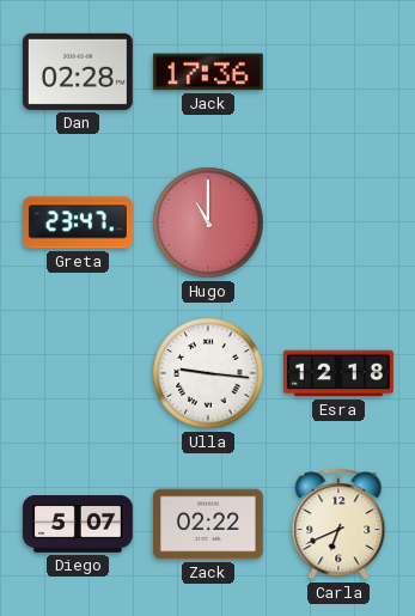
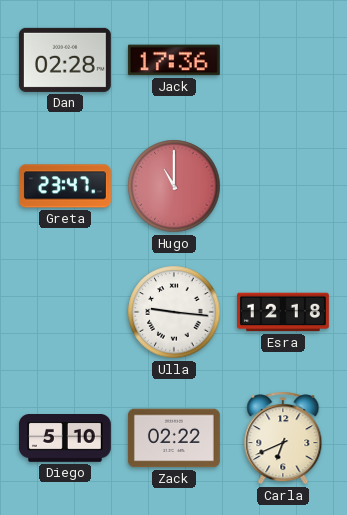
Diego: 5:07 -> 5:10 (65, 439)
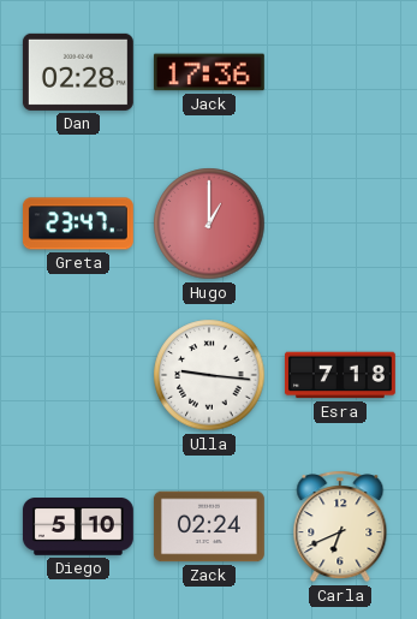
Hugo: 11:00 -> 1:00 (209, 224)
Esra: 12:18 -> 7:18 (340, 375)
Zack: 02:22 -> 02:24 (209, 526)
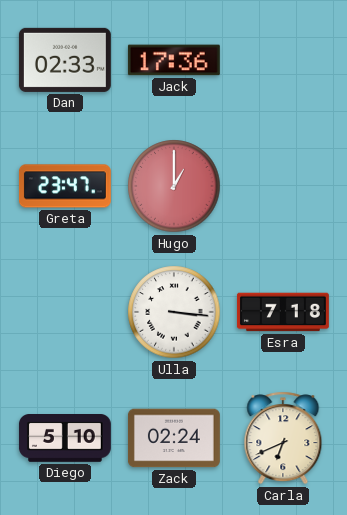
Dan: 02:28 -> 02:33 (65, 60)
Ulla: 9:16 -> 3:16 (174, 312)
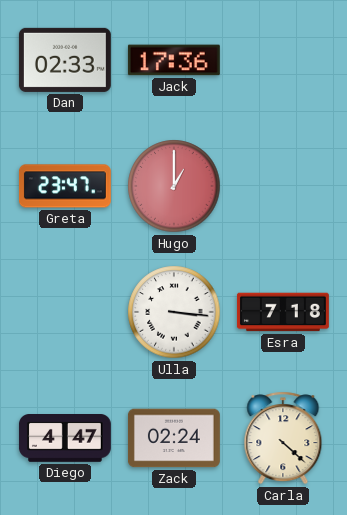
Diego: 5:10 -> 4:47 (65, 439)
Carla: 6:41 -> 4:22 (283, 438)
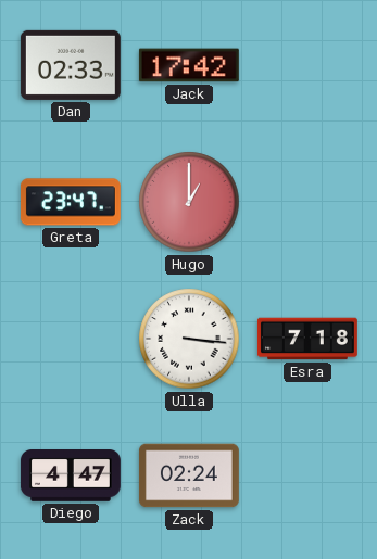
Jack: 17:36 -> 17:42 (189, 65)
Carla: 4:22 -> none (283, 438)
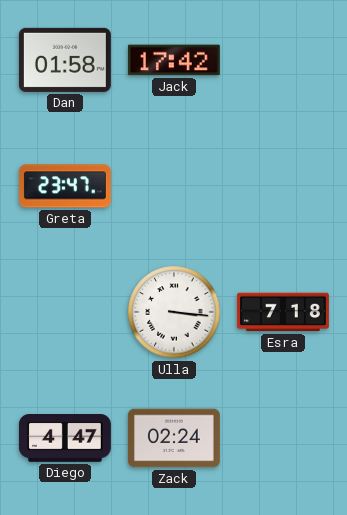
Dan: 02:33 -> 01:58 (65, 60)
Hugo: 1:00 -> none (189, 202)
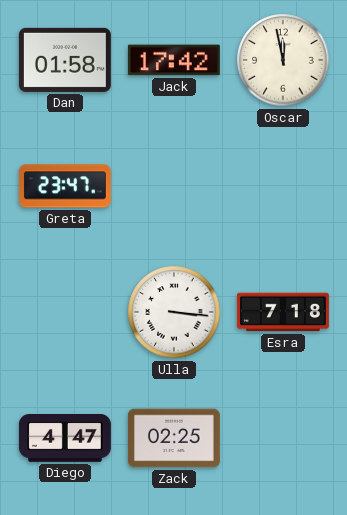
Oscar: none -> 11:58 (283, 60)
Zack: 02:24 -> 02:25 (174, 438)
